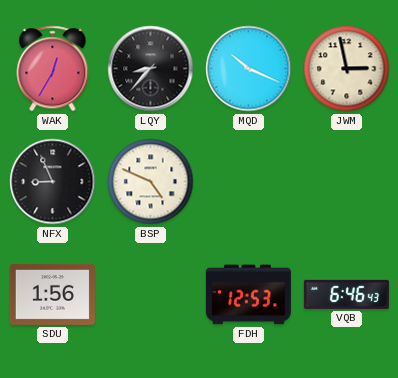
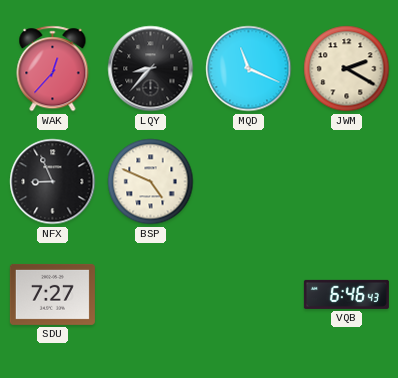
WAK: 12:35 -> 12:37 (53, 69)
MQD: 10:19 -> 11:19 (249, 69)
JWM: 2:58 -> 2:20 (347, 69)
SDU: 1:56 -> 7:27 (52, 294)
FDH: 12:53 -> none (248, 295)
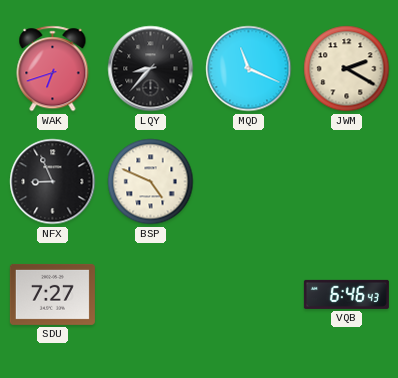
WAK: 12:37 -> 6:42 (53, 69)
